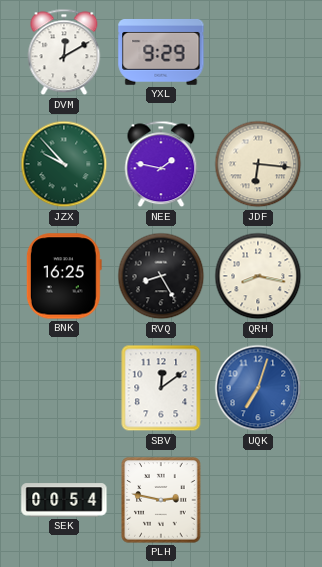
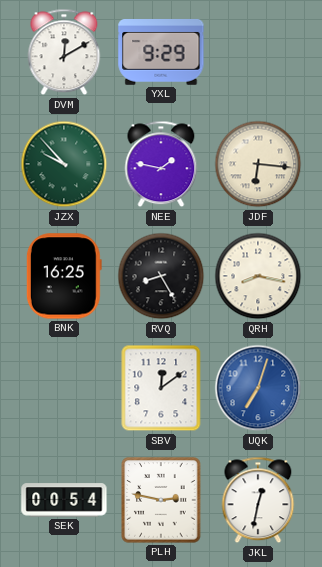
JKL: none -> 12:32 (258, 500)
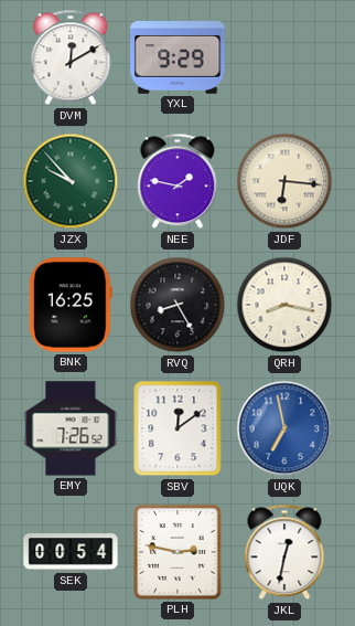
EMY: none -> 7:26 (71, 428)
UQK: 7:03 -> 6:58 (284, 428)
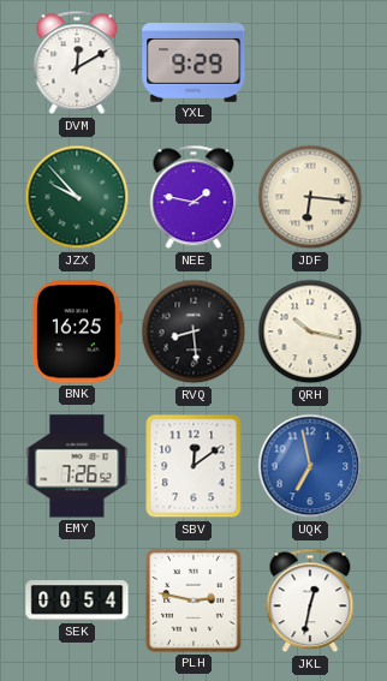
RVQ: 8:25 -> 8:29 (194, 331)
QRH: 8:17 -> 10:17 (310, 331)
